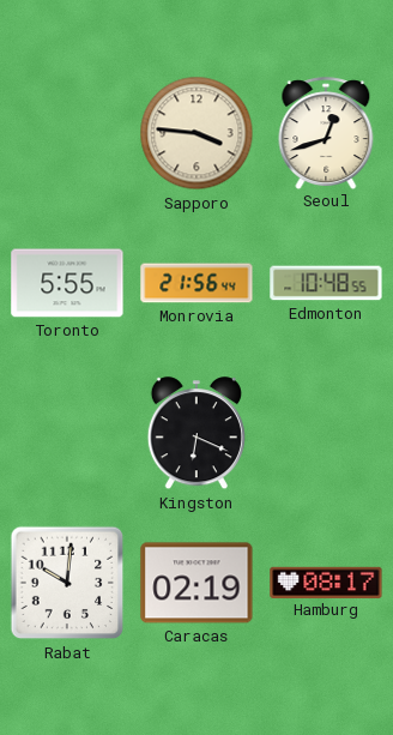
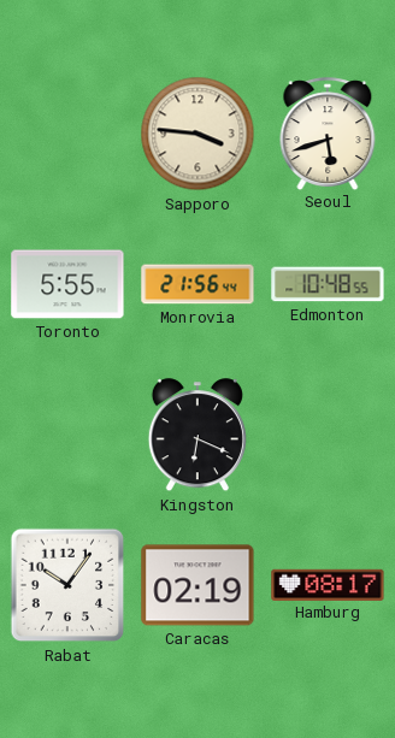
Seoul: 12:42 -> 5:42 (328, 134)
Rabat: 10:01 -> 10:06 (67, 585)
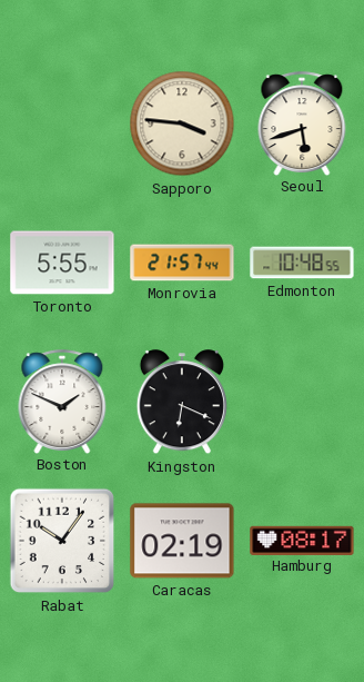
Monrovia: 21:56 -> 21:57 (182, 263)
Boston: none -> 1:49 (62, 402)
